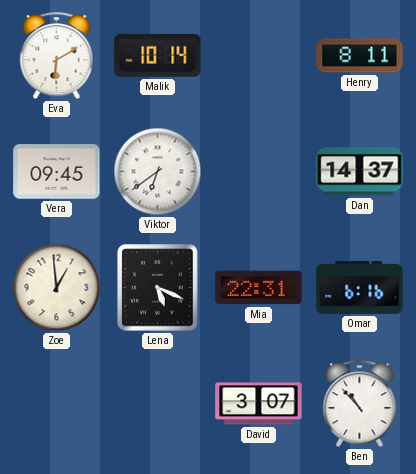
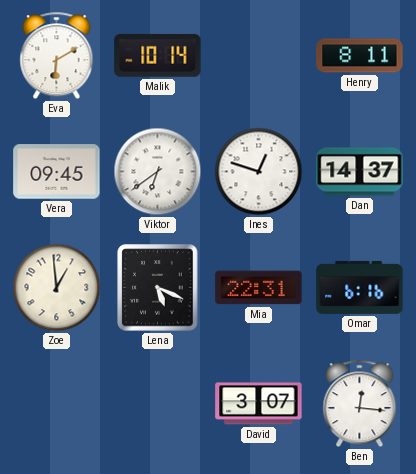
Ines: none -> 12:48 (259, 172)
Ben: 10:53 -> 12:16 (360, 404)
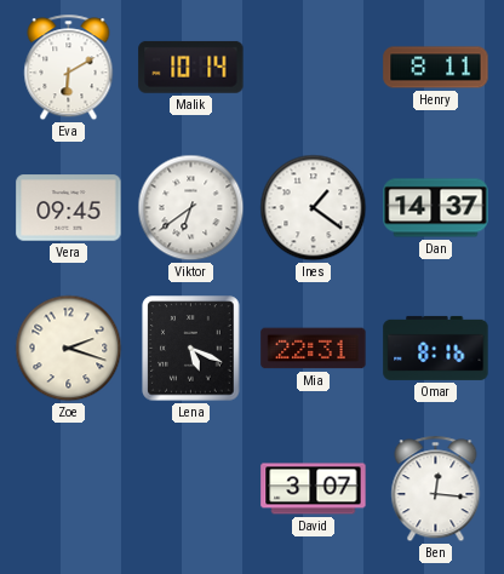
Ines: 12:48 -> 1:21 (314, 208)
Zoe: 12:59 -> 2:18 (69, 349)
Omar: 6:16 -> 8:16 (436, 348)
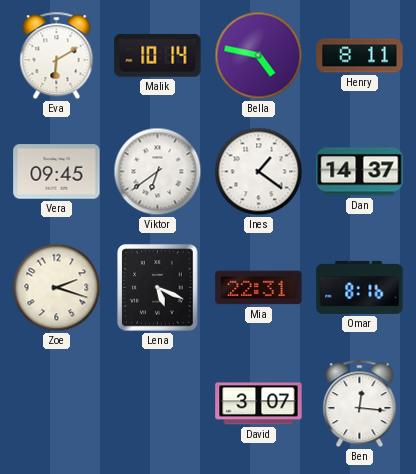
Bella: none -> 4:47 (259, 56)
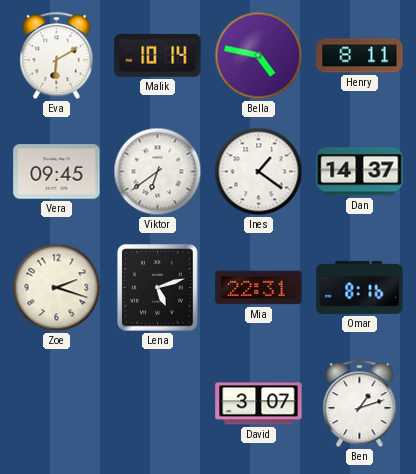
Lena: 5:19 -> 5:12 (158, 288)
Ben: 12:16 -> 1:12 (360, 404)
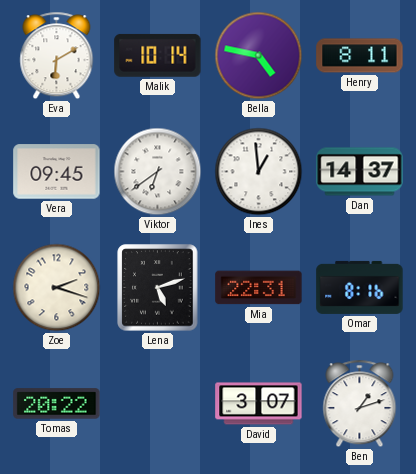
Ines: 1:21 -> 12:59 (259, 172)
Tomas: none -> 20:22 (57, 404)
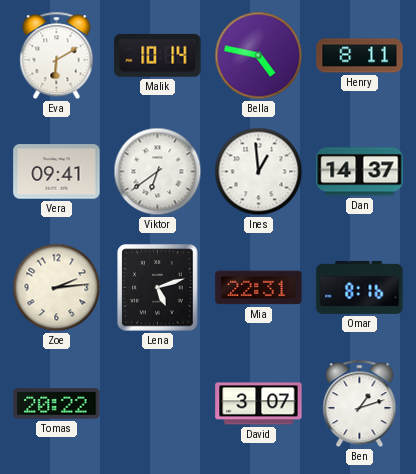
Vera: 09:45 -> 09:41 (57, 172)
Zoe: 2:18 -> 2:14 (57, 288)
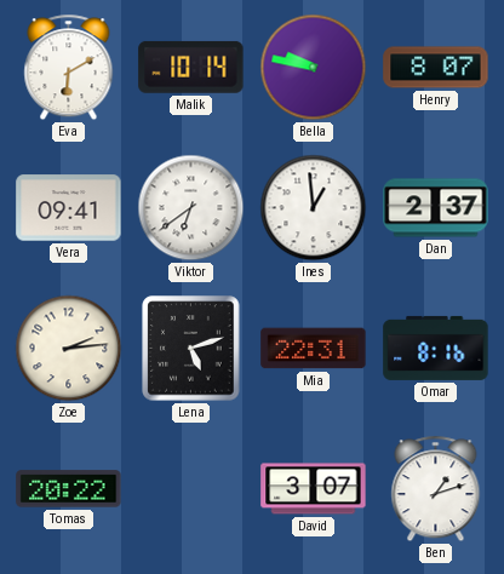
Bella: 4:47 -> 9:47 (314, 68)
Henry: 8:11 -> 8:07 (436, 68)
Dan: 14:37 -> 2:37 (436, 208)
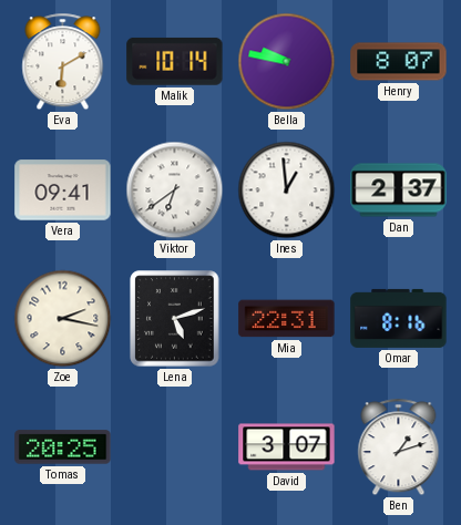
Zoe: 2:14 -> 2:17 (63, 319)
Tomas: 20:22 -> 20:25 (63, 447)
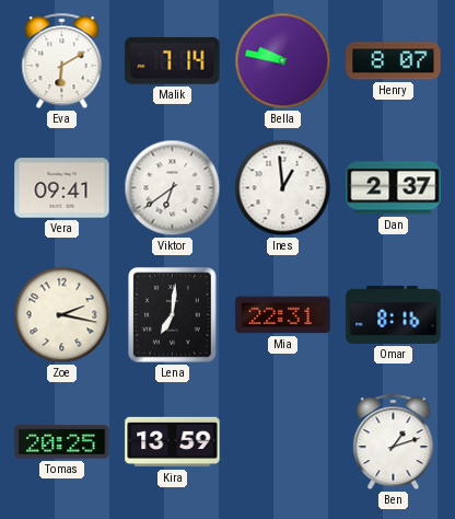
Malik: 10:14 -> 7:14 (173, 60)
Lena: 5:12 -> 7:01 (173, 315)
Kira: none -> 13:59 (173, 442)
David: 3:07 -> none (287, 447)
